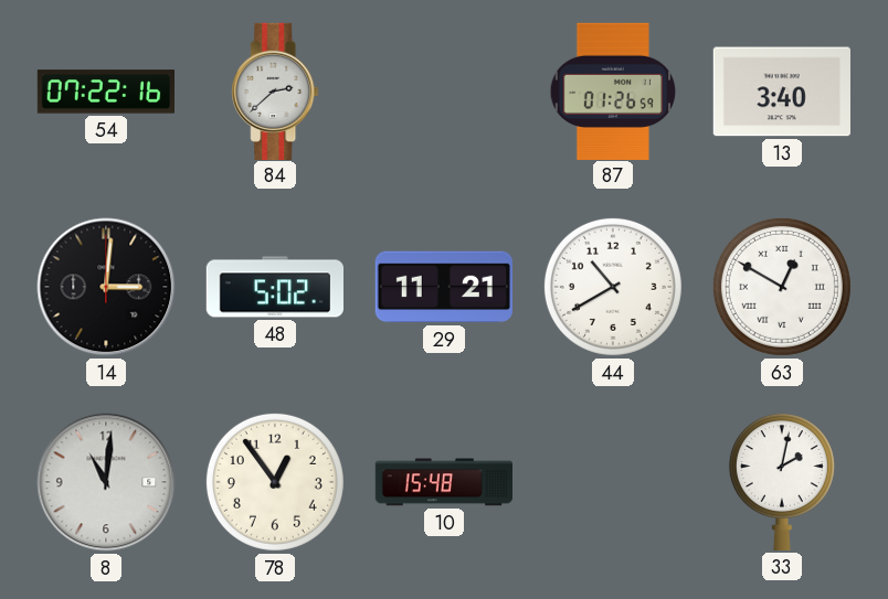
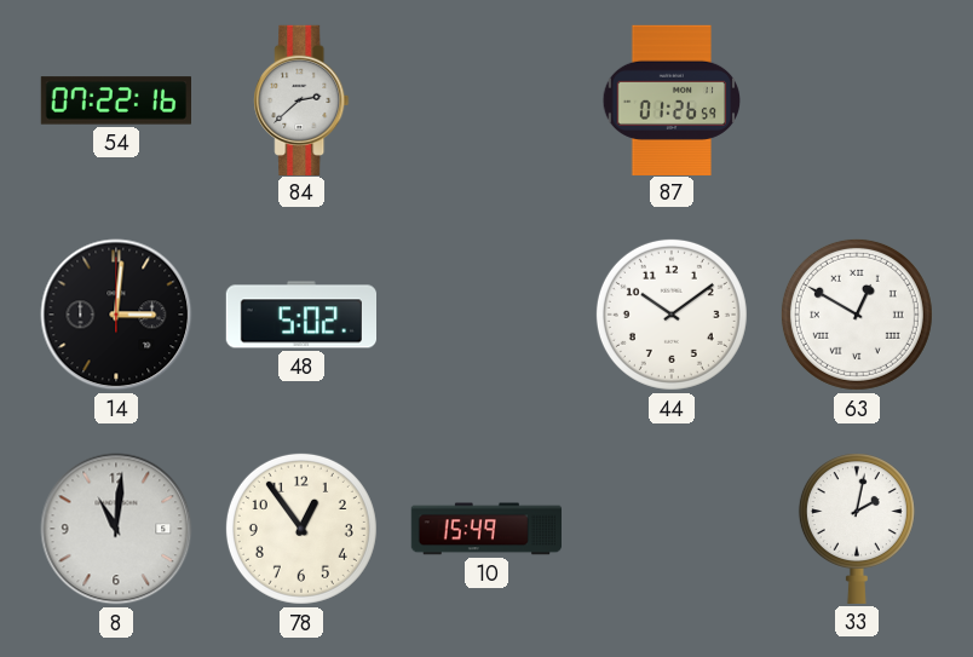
13: 3:40 -> none (782, 92)
29: 11:21 -> none (443, 287)
44: 10:40 -> 10:09 (672, 315)
10: 15:48 -> 15:49 (485, 529)
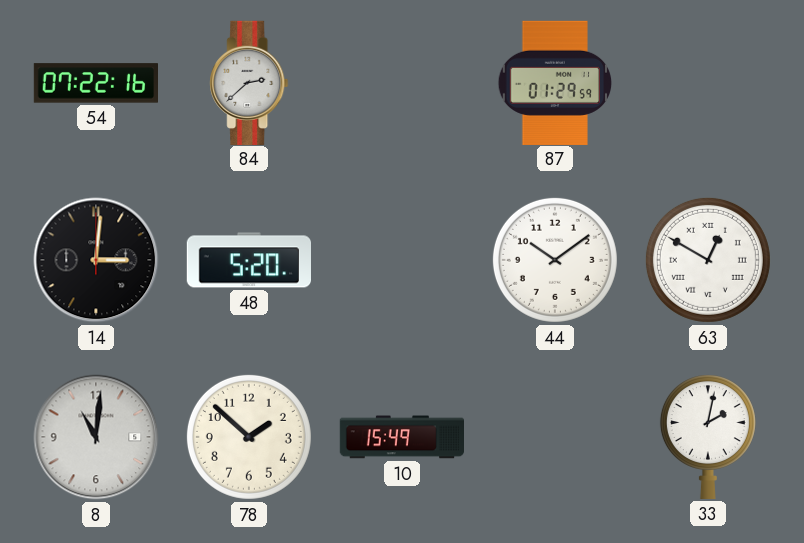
87: 01:26 -> 01:29 (555, 82)
48: 5:02 -> 5:20 (248, 260)
78: 12:54 -> 1:52 (249, 437)
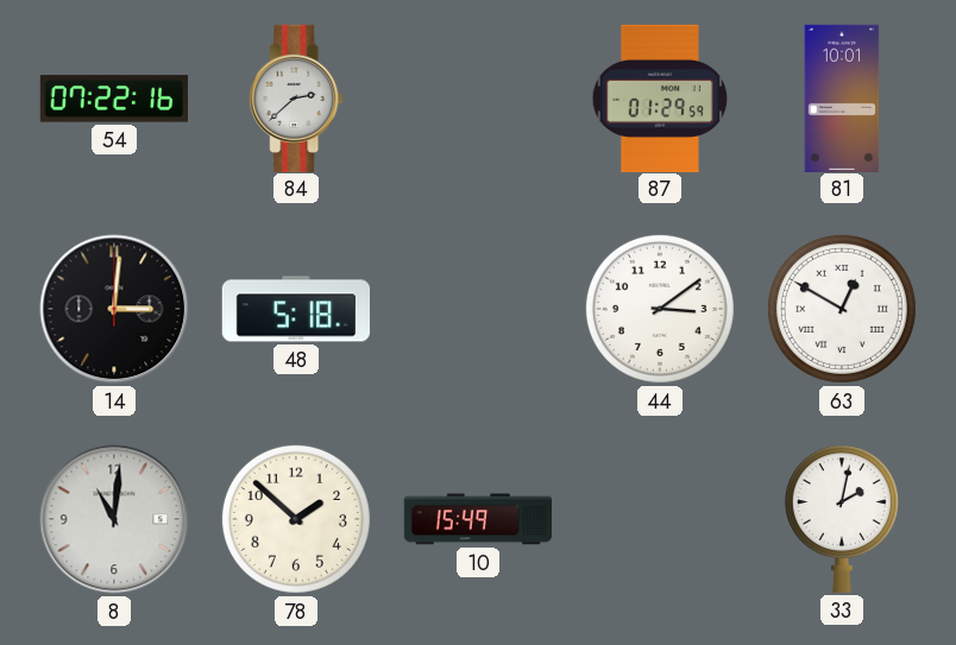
81: none -> 10:01 (842, 97)
48: 5:20 -> 5:18 (295, 309)
44: 10:09 -> 3:09 (660, 309)
